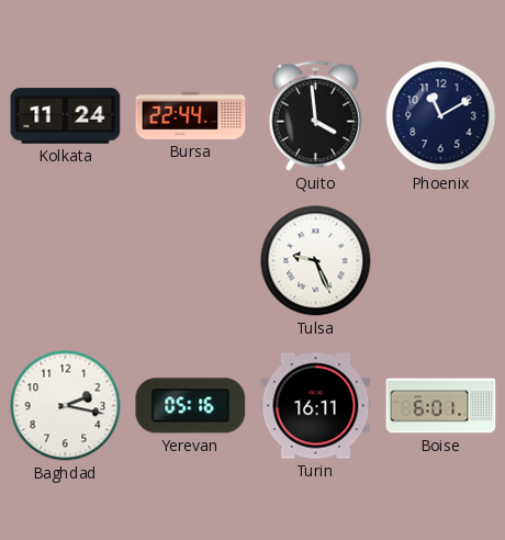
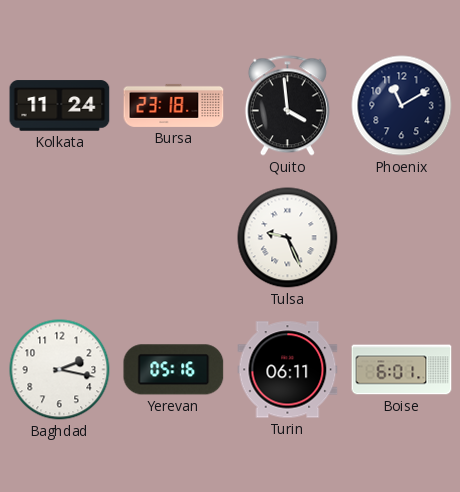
Bursa: 22:44 -> 23:18 (174, 105)
Turin: 16:11 -> 06:11 (288, 370)
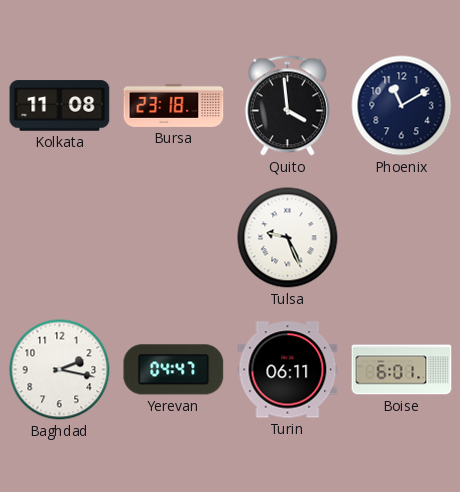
Kolkata: 11:24 -> 11:08 (60, 106)
Yerevan: 05:16 -> 04:47 (174, 370)
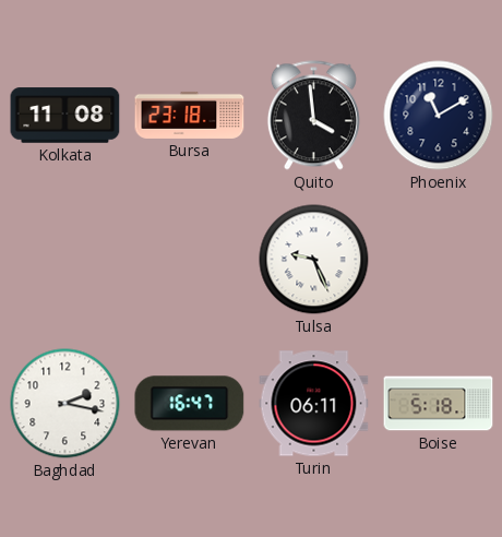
Yerevan: 04:47 -> 16:47 (190, 404)
Boise: 6:01 -> 5:18 (439, 404)
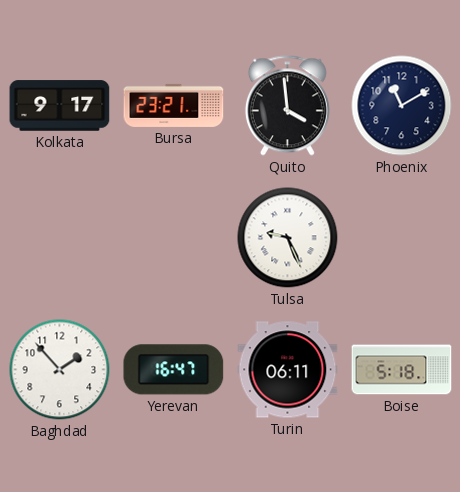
Kolkata: 11:08 -> 9:17 (60, 106)
Bursa: 23:18 -> 23:21 (174, 105)
Baghdad: 2:17 -> 1:53 (60, 370)
